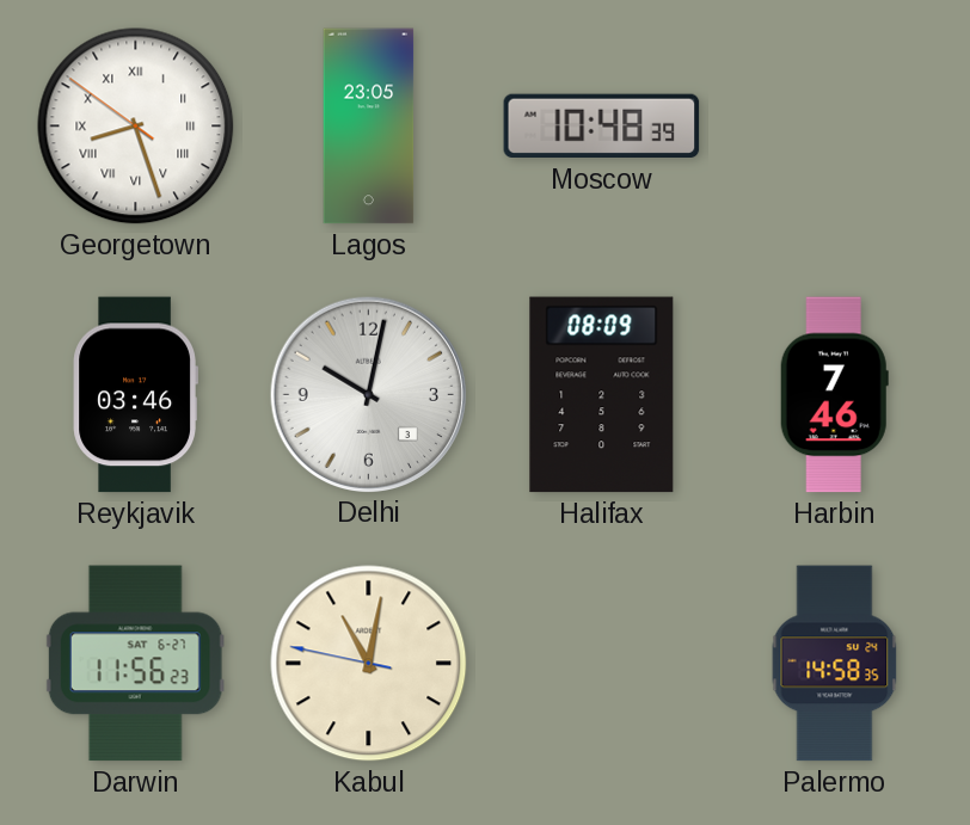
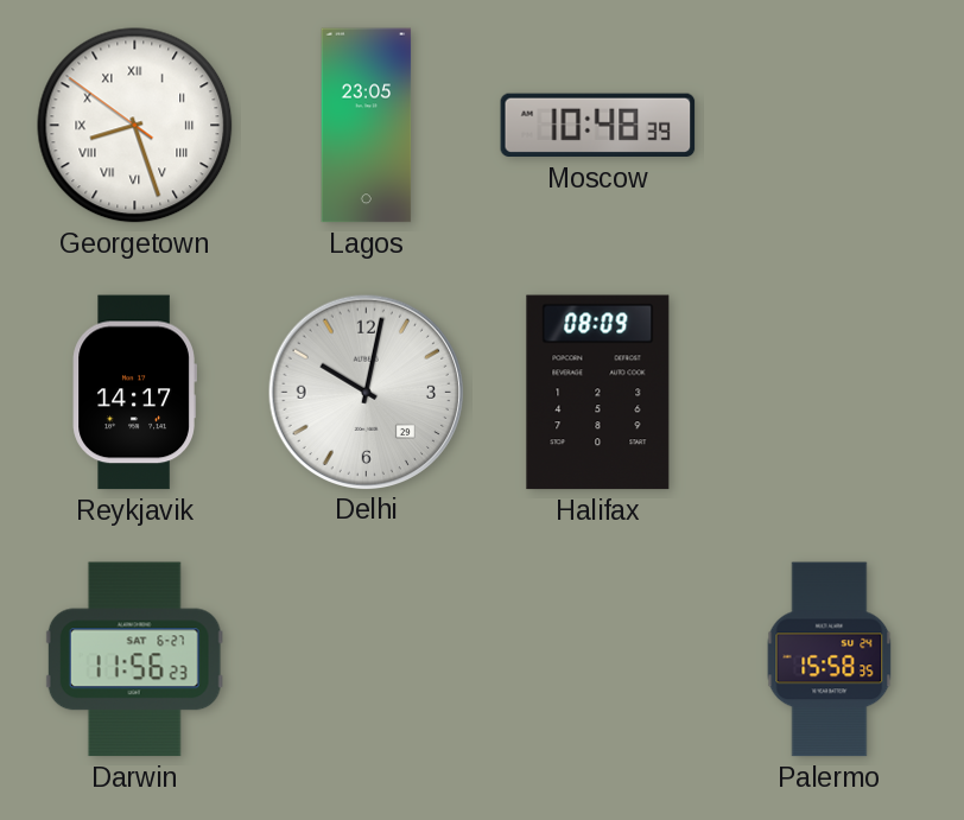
Reykjavik: 03:46 -> 14:17 (134, 393)
Delhi date: 3 -> 29 (366, 392)
Harbin: 7:46 -> none (834, 395)
Kabul: 11:01 -> none (369, 664)
Palermo: 14:58 -> 15:58 (830, 660)
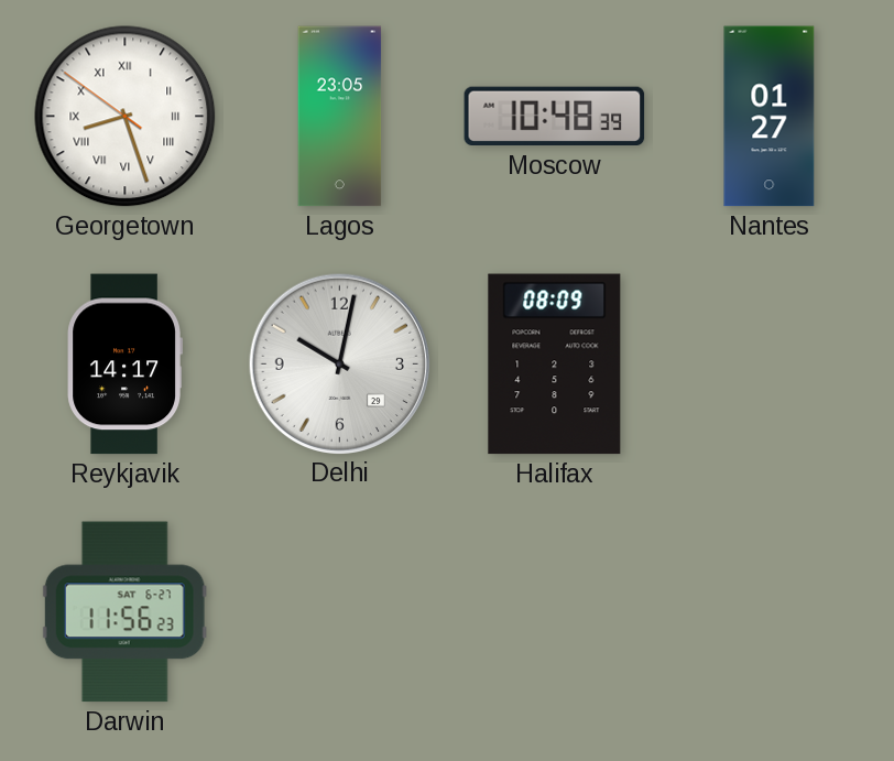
Nantes: none -> 01:27 (770, 117)
Palermo: 15:58 -> none (830, 660)
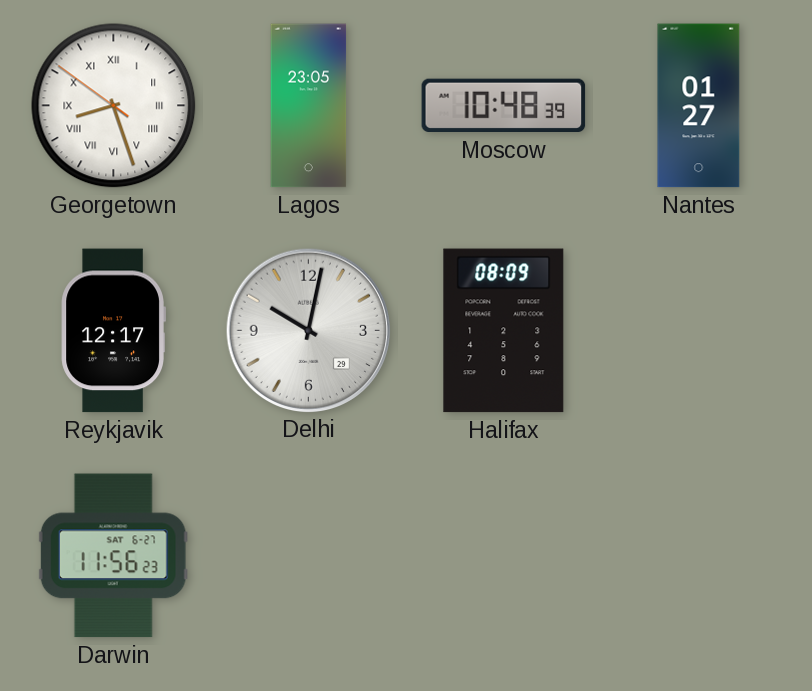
Reykjavik: 14:17 -> 12:17 (113, 331)
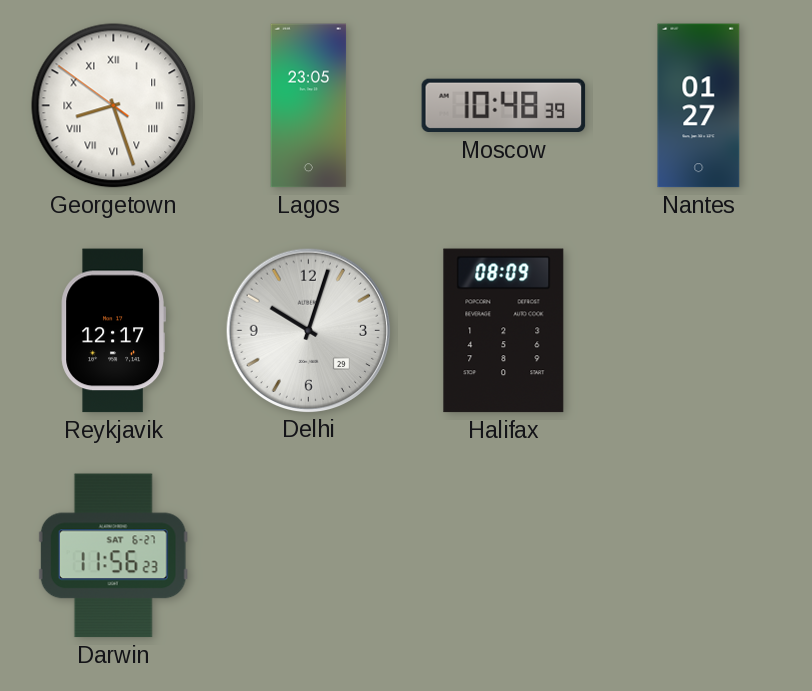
Delhi: 10:02 -> 10:03 (308, 330)
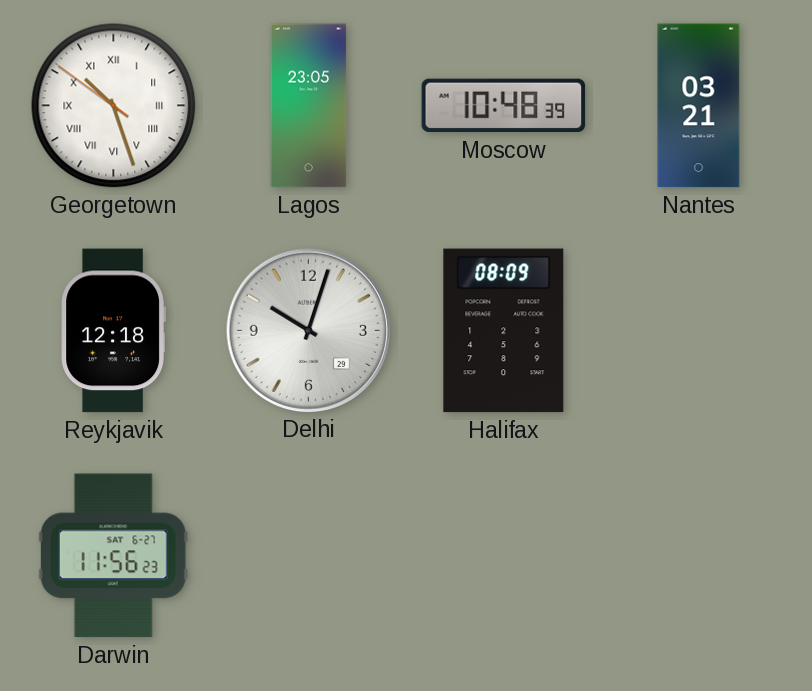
Georgetown: 8:26 -> 10:26 (114, 106)
Nantes: 01:27 -> 03:21 (699, 106)
Reykjavik: 12:17 -> 12:18 (113, 331)
